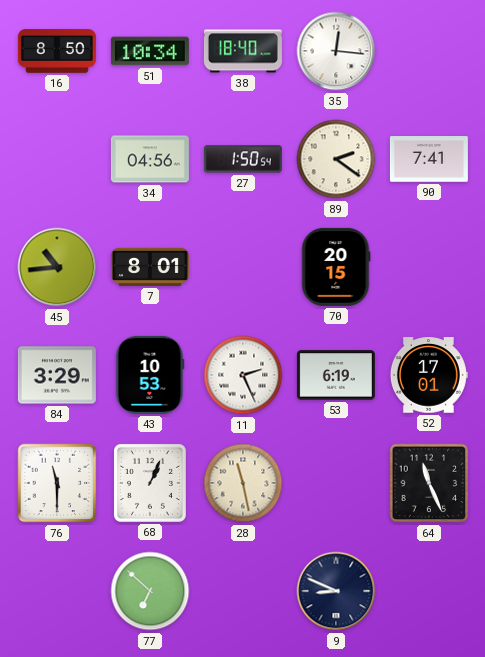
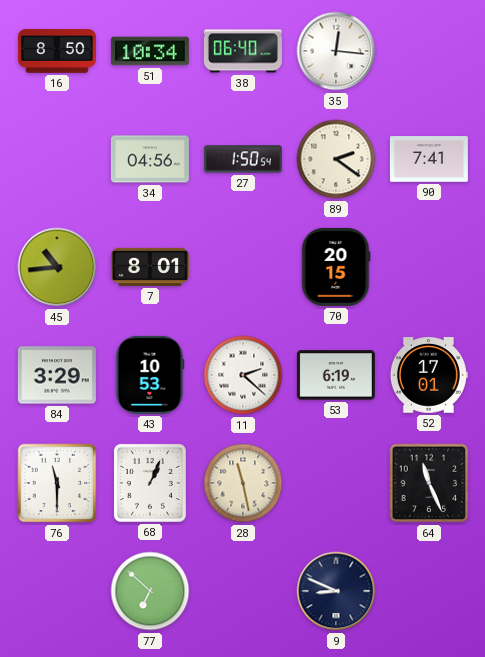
38: 18:40 -> 06:40 (243, 51)
11: 2:26 -> 2:22 (243, 375)
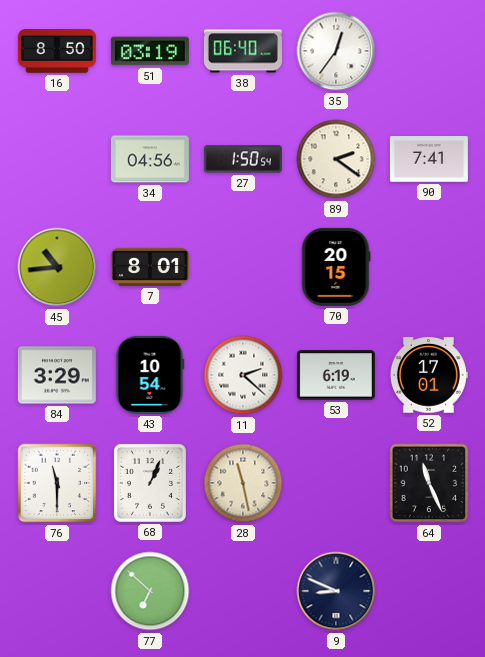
51: 10:34 -> 03:19 (150, 51)
35: 12:16 -> 12:36 (336, 51)
43: 10:53 -> 10:54 (150, 375)
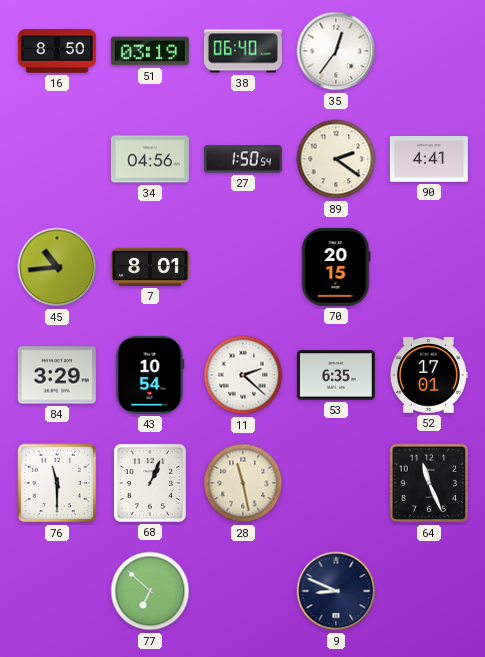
90: 7:41 -> 4:41 (429, 159)
53: 6:19 -> 6:35 (336, 375)
